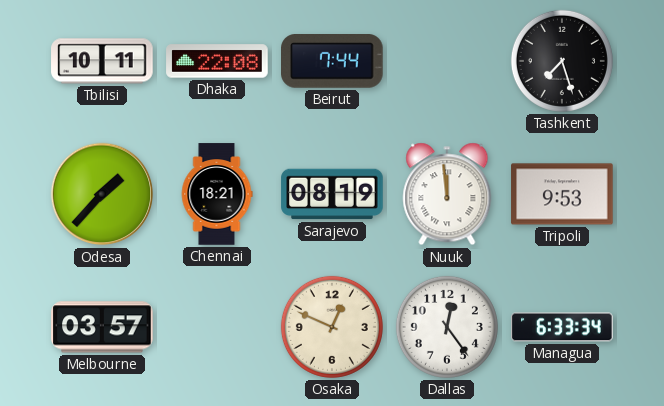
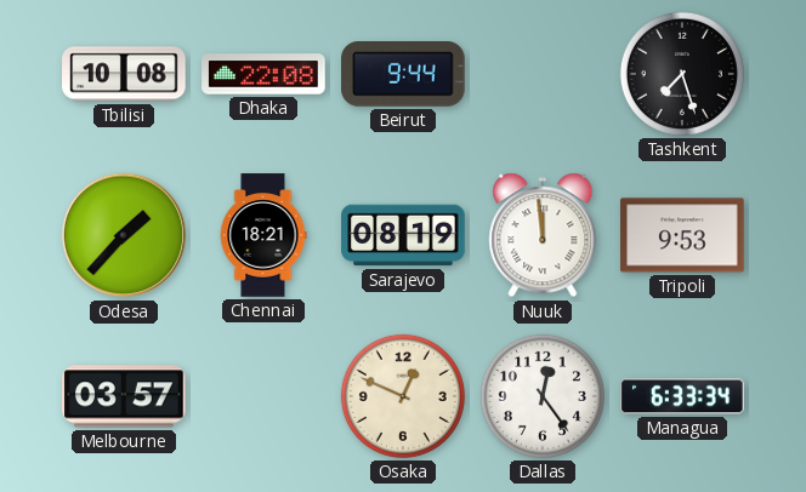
Tbilisi: 10:11 -> 10:08 (124, 74)
Beirut: 7:44 -> 9:44 (403, 75)
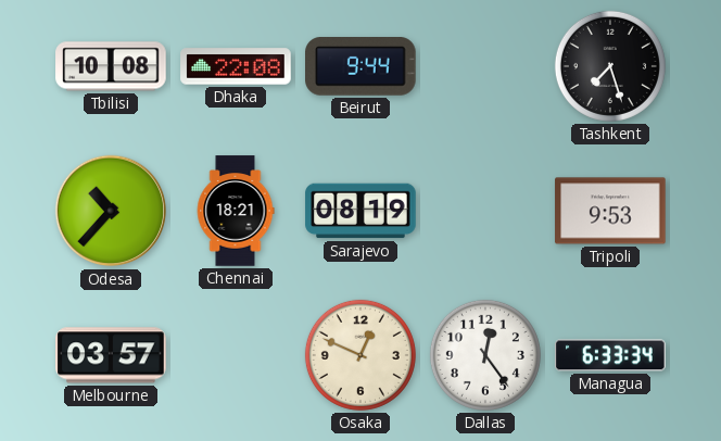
Odesa: 1:37 -> 10:37 (111, 211)
Nuuk: 11:59 -> none (543, 235)
